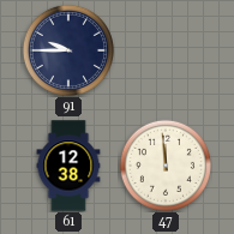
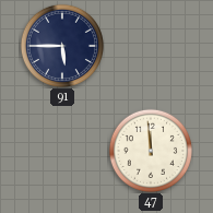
91: 9:45 -> 5:45 (62, 46)
61: 12:38 -> none (68, 166)
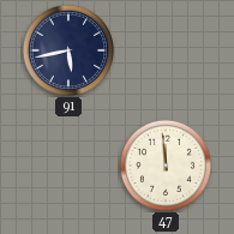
91: 5:45 -> 5:43 (68, 50)
